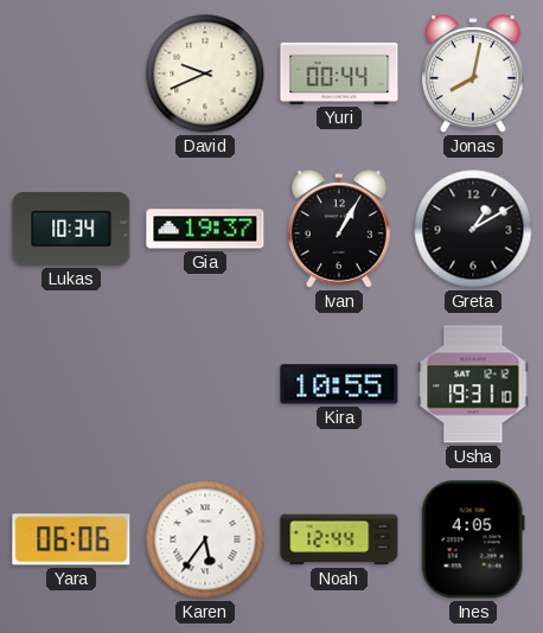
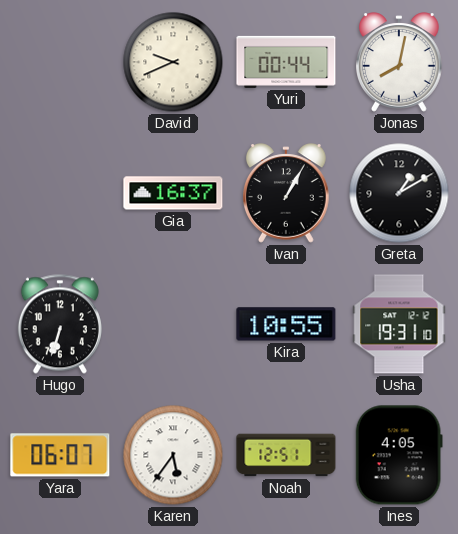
Lukas: 10:34 -> none (71, 229)
Gia: 19:37 -> 16:37 (173, 193)
Hugo: none -> 6:33 (60, 324)
Yara: 06:06 -> 06:07 (60, 455)
Noah: 12:44 -> 12:51 (286, 455)
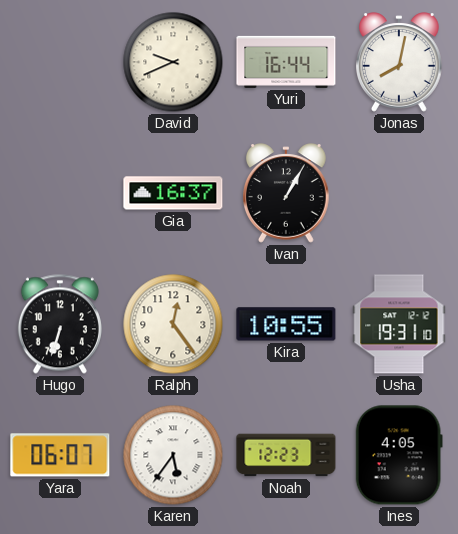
Yuri: 00:44 -> 16:44 (286, 62)
Greta: 1:10 -> none (399, 193)
Ralph: none -> 12:24 (173, 324)
Noah: 12:51 -> 12:23 (286, 455)
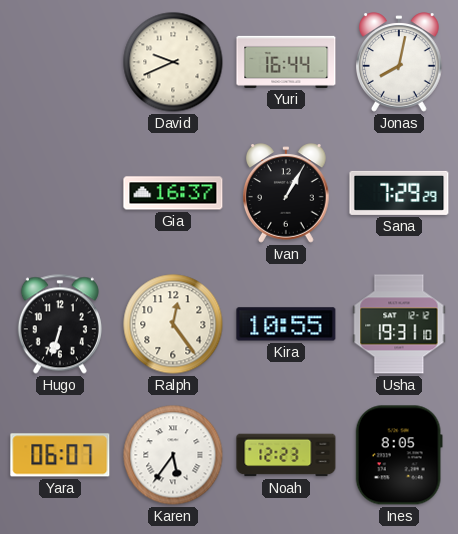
Sana: none -> 7:29 (399, 193)
Ines: 4:05 -> 8:05 (399, 455)
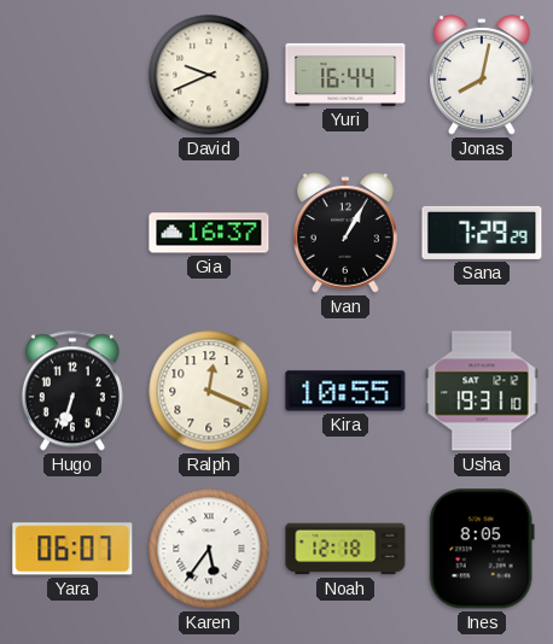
Ralph: 12:24 -> 12:19 (209, 391)
Noah: 12:23 -> 12:18 (345, 549)
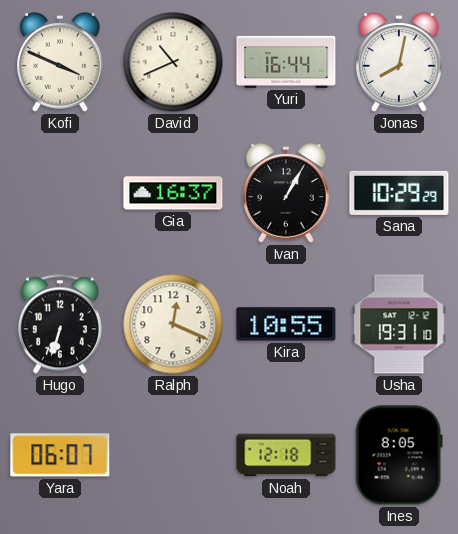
Kofi: none -> 3:49 (61, 62)
David: 9:41 -> 10:41 (173, 62)
Sana: 7:29 -> 10:29 (399, 193)
Karen: 5:36 -> none (209, 549)
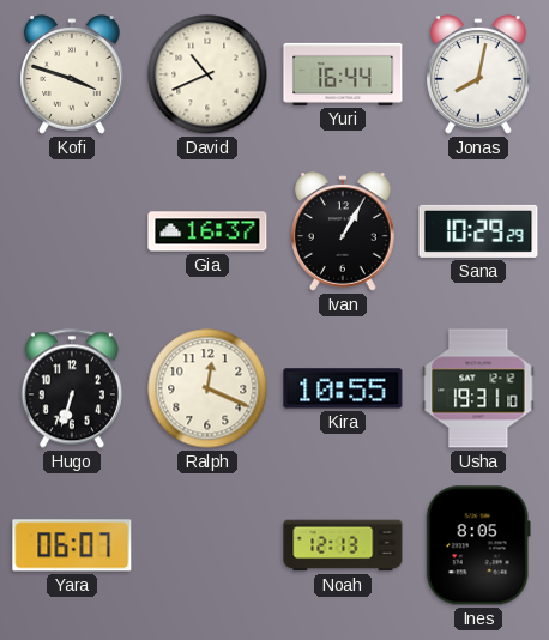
Kofi: 3:49 -> 3:48 (73, 74)
Noah: 12:18 -> 12:13 (343, 545)
